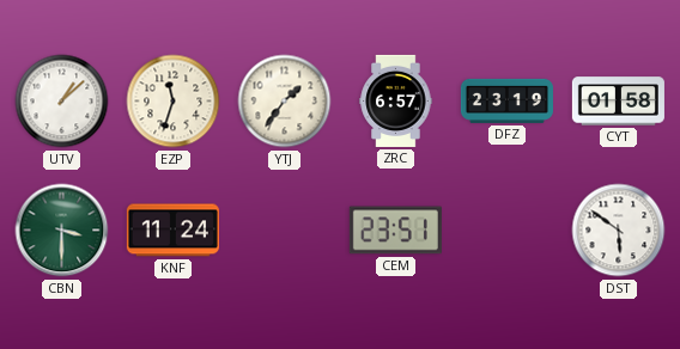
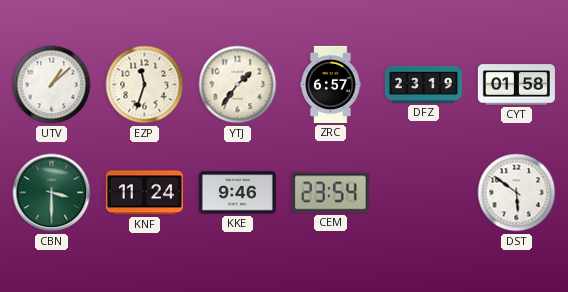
KKE: none -> 9:46 (237, 193)
CEM: 23:51 -> 23:54 (330, 193)
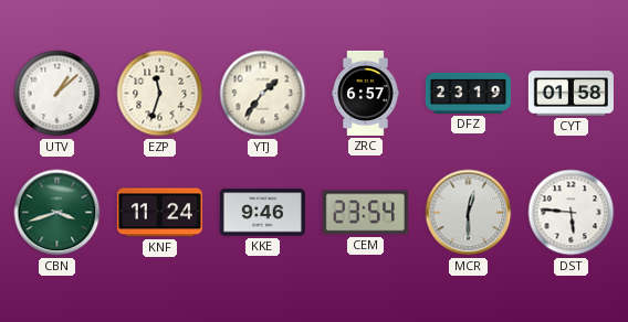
CBN: 3:30 -> 3:42 (57, 213)
MCR: none -> 12:30 (469, 213)
DST: 5:51 -> 5:46 (572, 213)
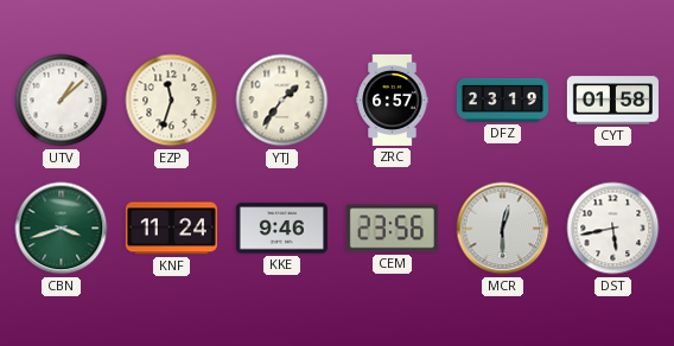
CEM: 23:54 -> 23:56 (392, 229)
DST: 5:46 -> 5:43 (613, 229)
